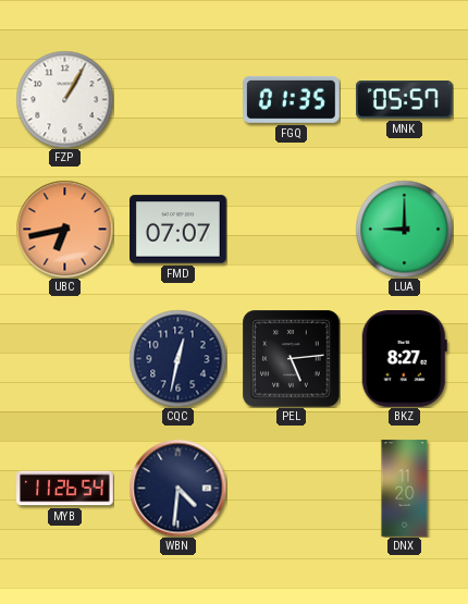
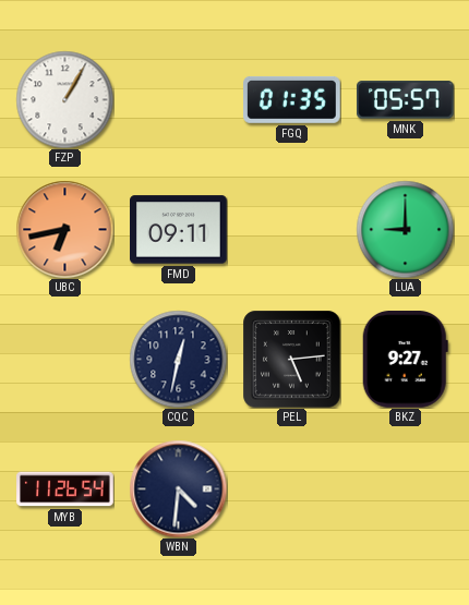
FMD: 07:07 -> 09:11 (179, 230)
BKZ: 8:27 -> 9:27 (405, 360)
DNX: 11:20 -> none (405, 489)
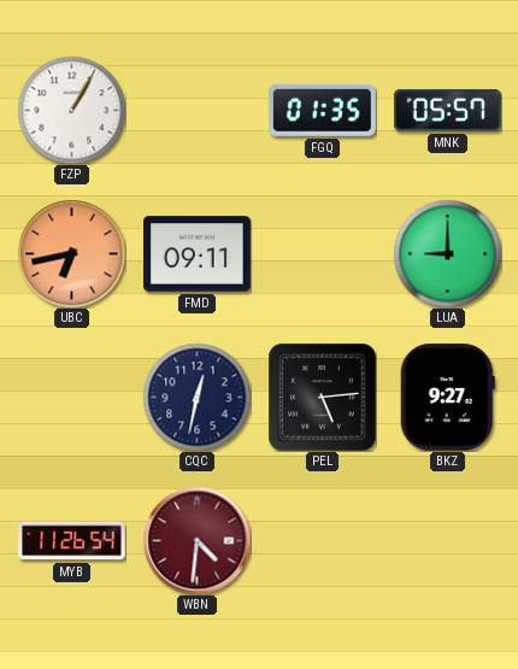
WBN dial: navy -> burgundy (196, 540)
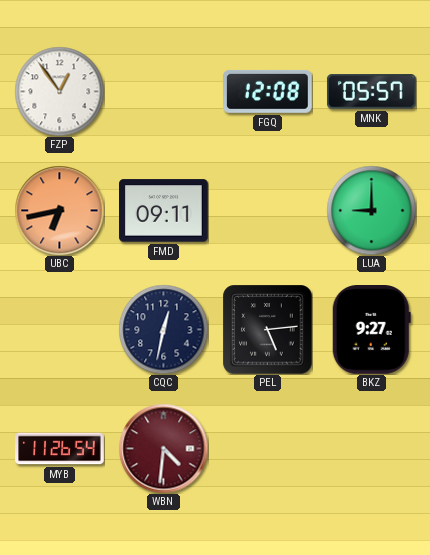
FZP: 1:05 -> 12:54 (59, 91)
FGQ: 01:35 -> 12:08 (268, 91)
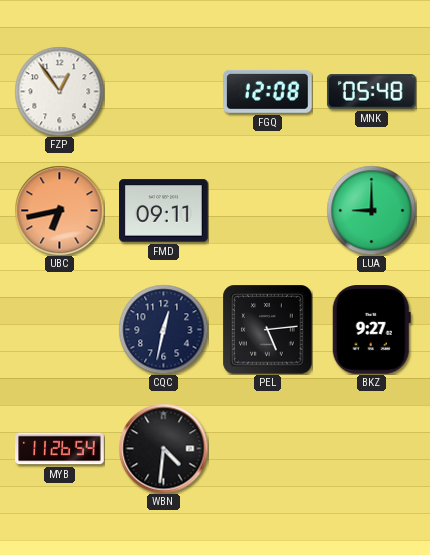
MNK: 05:57 -> 05:48 (371, 92)
WBN dial: burgundy -> black (163, 448)
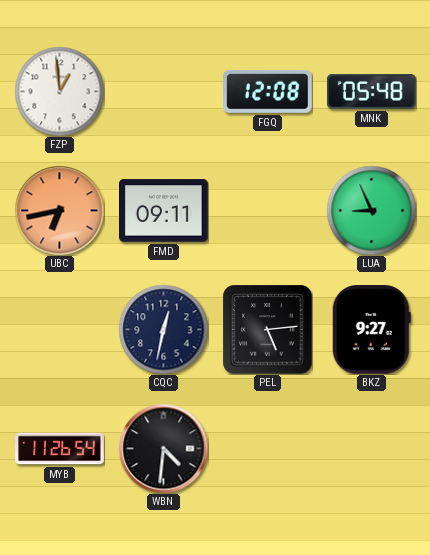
FZP: 12:54 -> 12:59 (59, 91)
LUA: 9:00 -> 8:56 (371, 210)
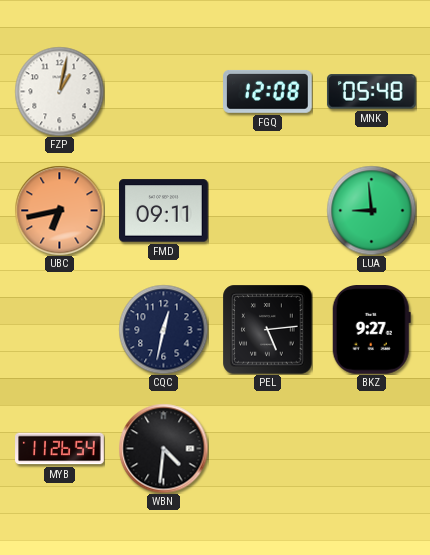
FZP: 12:59 -> 1:02 (59, 91)
LUA: 8:56 -> 8:59 (371, 210)
